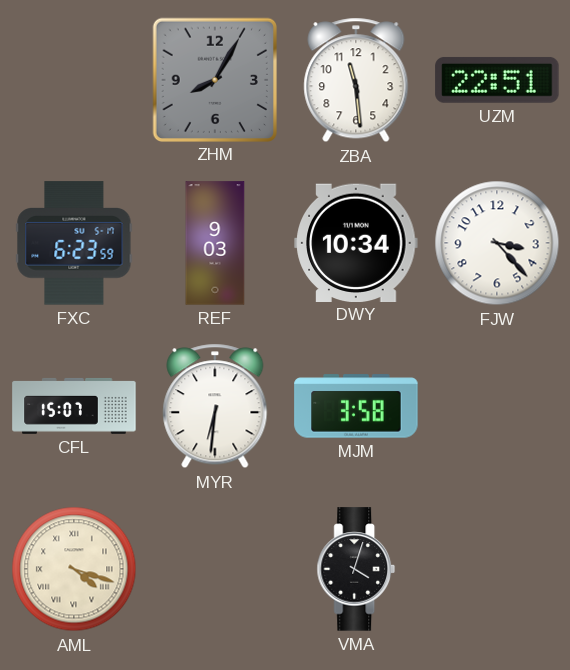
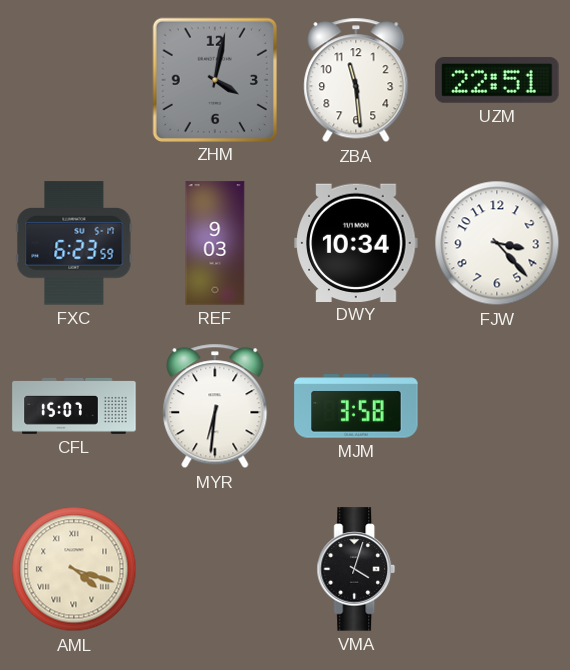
ZHM: 8:05 -> 4:02 (214, 79)
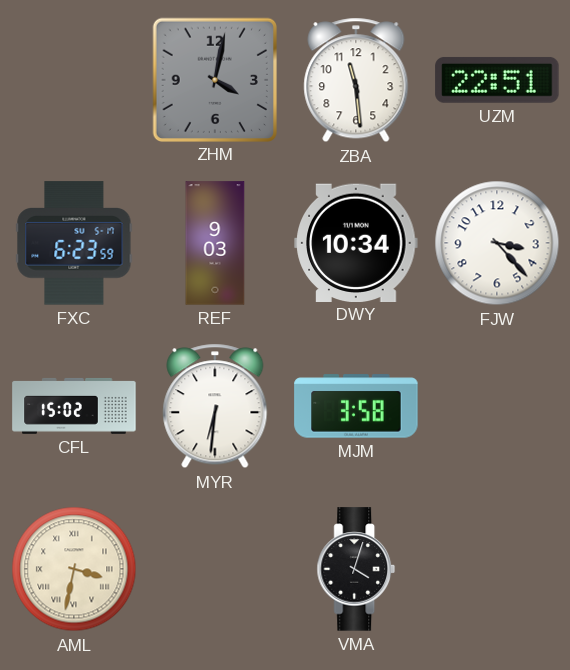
CFL: 15:07 -> 15:02 (74, 406)
AML: 4:18 -> 3:32 (74, 569)
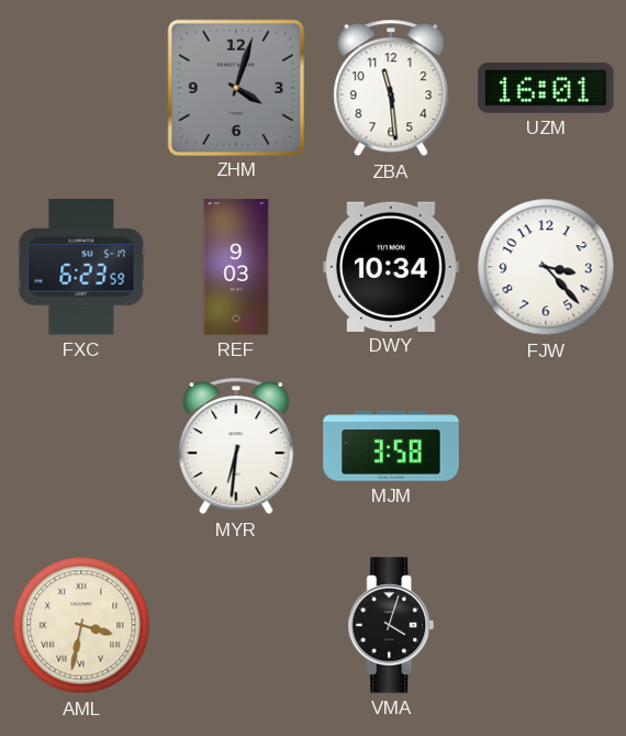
ZHM: 4:02 -> 4:03 (235, 87)
UZM: 22:51 -> 16:01 (546, 88)
CFL: 15:02 -> none (74, 406)
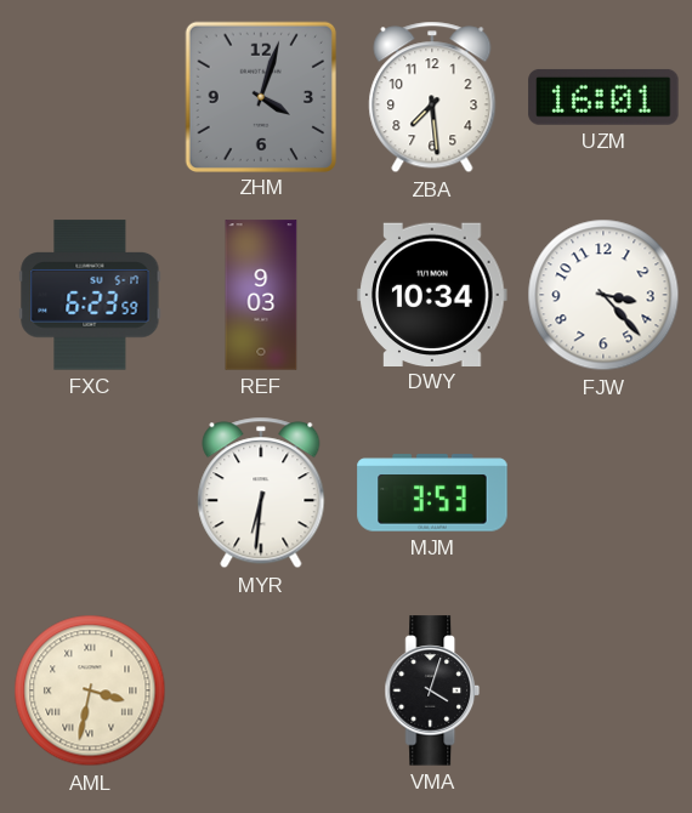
ZBA: 11:29 -> 7:29 (432, 97)
MJM: 3:58 -> 3:53 (432, 493)
